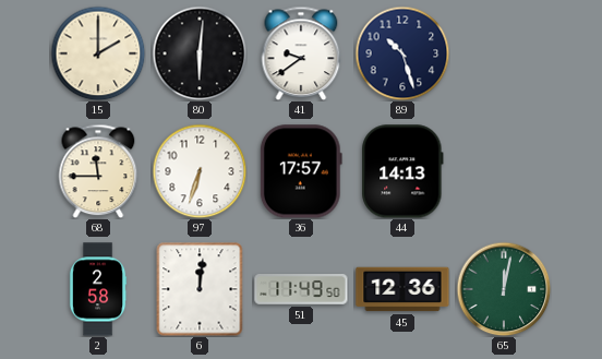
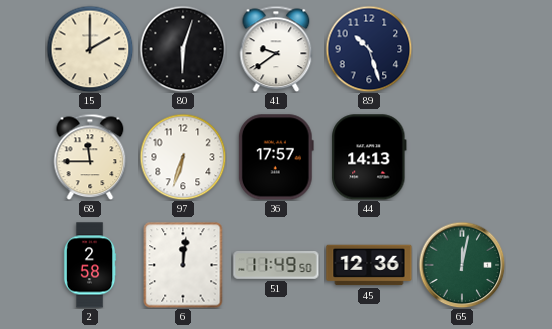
80: 6:01 -> 6:03 (183, 49)
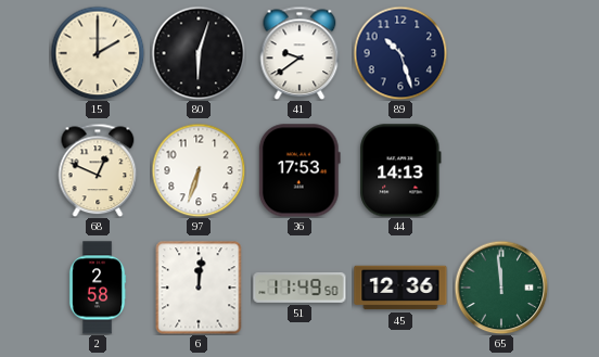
68: 11:45 -> 12:49 (98, 170)
36: 17:57 -> 17:53 (299, 170)
65: 12:02 -> 11:59 (501, 288)
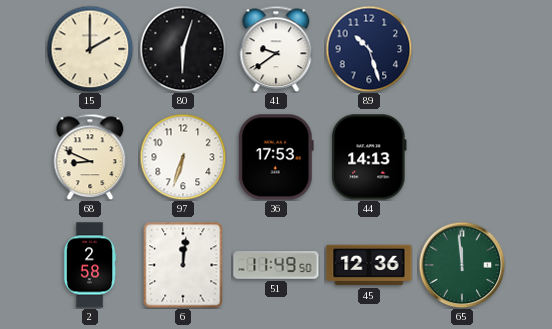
68: 12:49 -> 8:49 (90, 157)
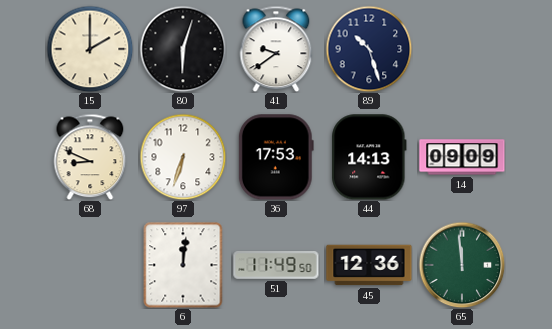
14: none -> 09:09 (462, 157)
2: 2:58 -> none (90, 265)
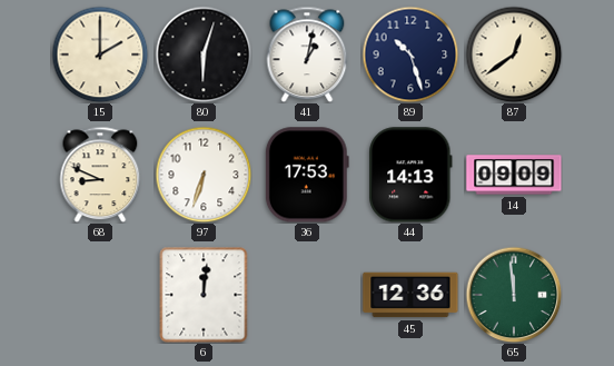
41: 9:39 -> 1:02 (307, 55)
87: none -> 12:39 (514, 55)
51: 11:49 -> none (276, 266)
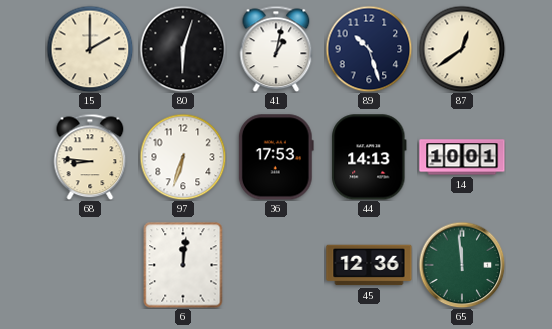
68: 8:49 -> 8:46 (90, 157)
14: 09:09 -> 10:01 (462, 157)
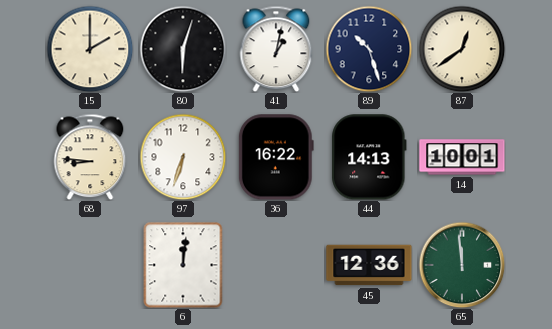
36: 17:53 -> 16:22 (276, 157)
